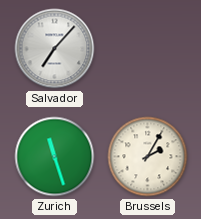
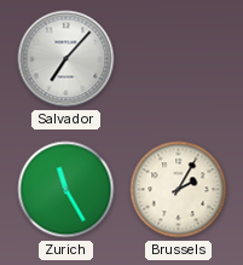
Zurich: 11:27 -> 11:25 (66, 190)
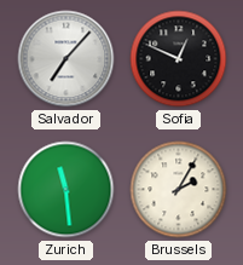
Sofia: none -> 12:49 (179, 59)
Zurich: 11:25 -> 11:29 (66, 190)
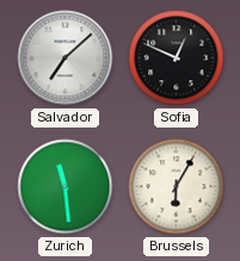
Salvador: 7:07 -> 7:08 (66, 58)
Brussels: 2:05 -> 6:05 (177, 187)
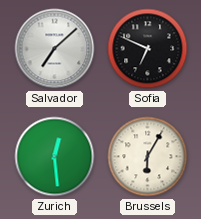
Sofia: 12:49 -> 6:49 (148, 49)
Zurich: 11:29 -> 12:29 (55, 157)
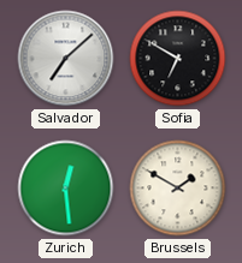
Sofia: 6:49 -> 6:50 (178, 59)
Brussels: 6:05 -> 1:50 (178, 189)
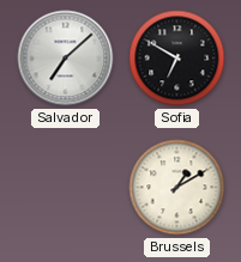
Zurich: 12:29 -> none (66, 189)
Brussels: 1:50 -> 1:10 (177, 188)
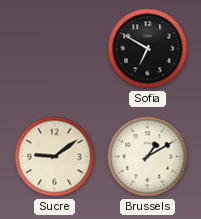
Salvador: 7:08 -> none (66, 59)
Sucre: none -> 9:09 (55, 157)
